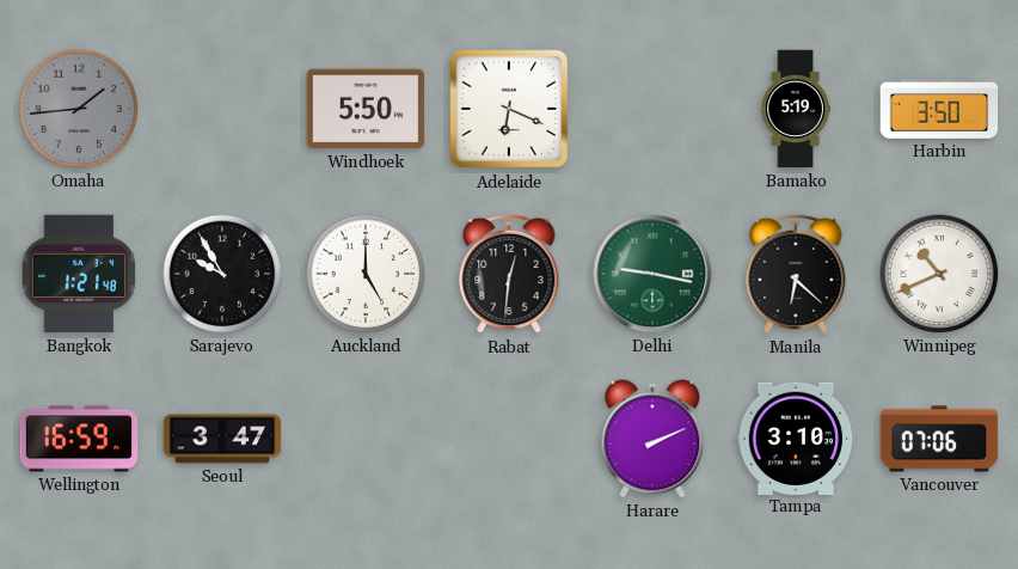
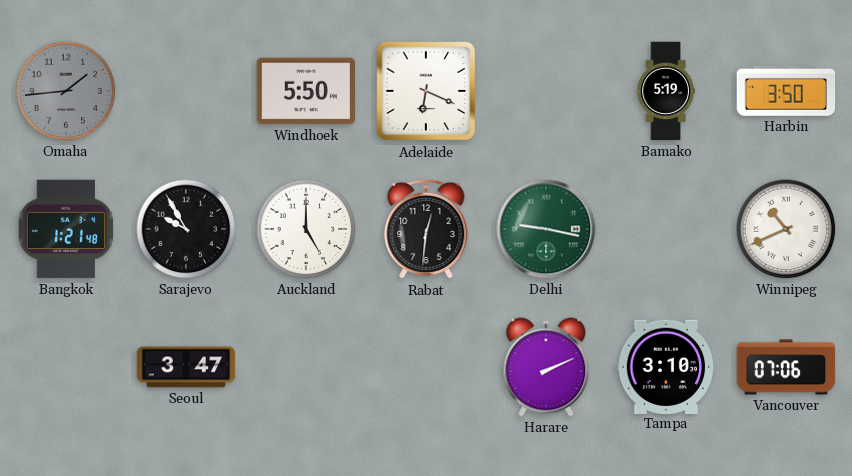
Manila: 6:22 -> none (796, 274)
Wellington: 16:59 -> none (79, 439)
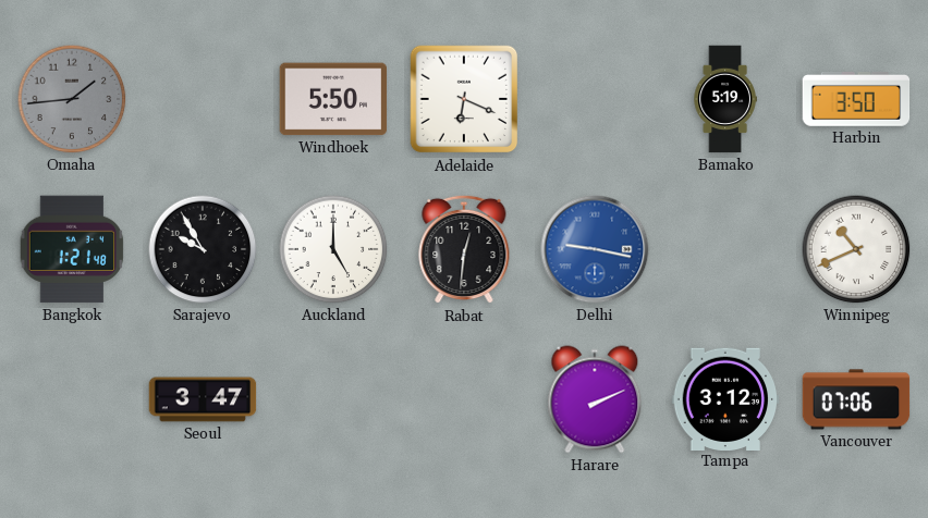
Delhi dial: green -> blue (595, 249)
Tampa: 3:10 -> 3:12 (725, 398)
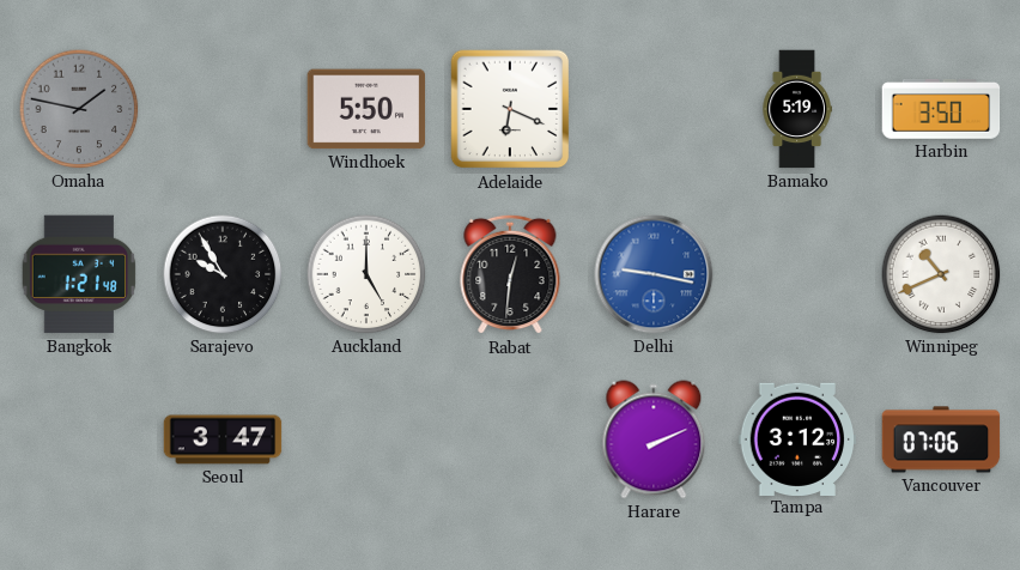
Omaha: 1:44 -> 1:47 (79, 109)
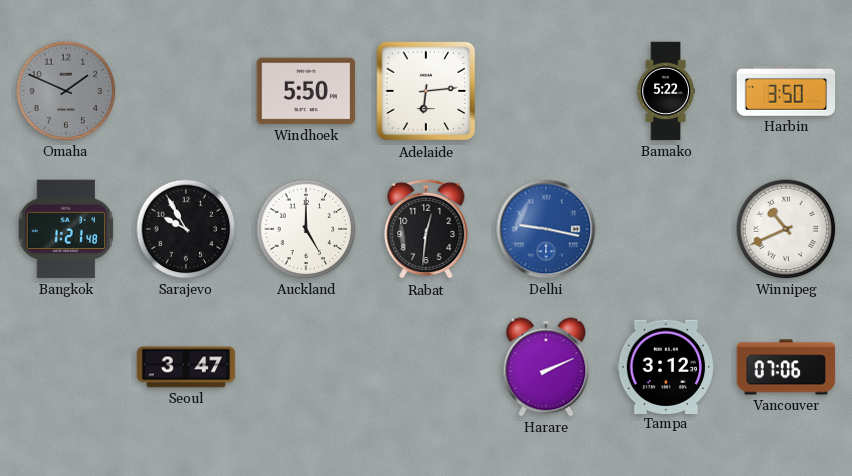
Omaha: 1:47 -> 1:49 (66, 91)
Adelaide: 6:19 -> 6:14 (426, 91)
Bamako: 5:19 -> 5:22 (666, 91)
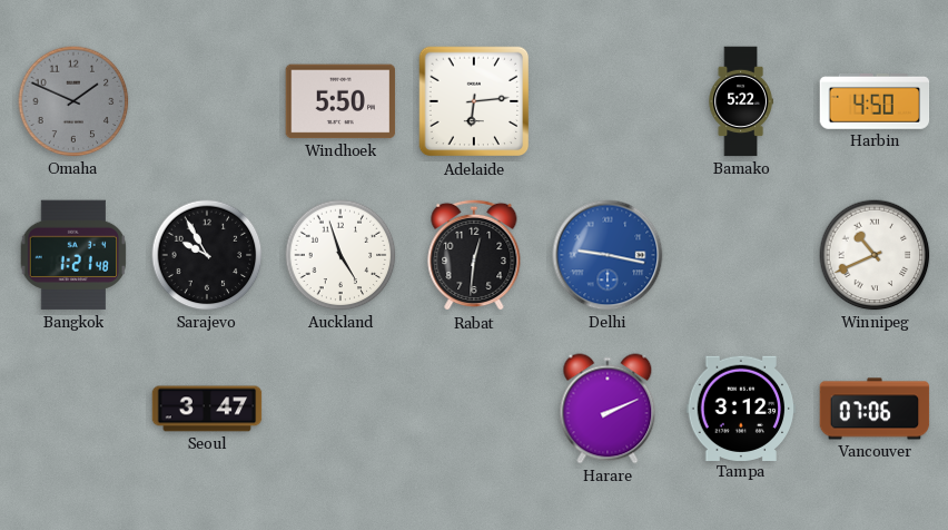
Harbin: 3:50 -> 4:50 (875, 102)
Auckland: 5:00 -> 4:57 (340, 255)
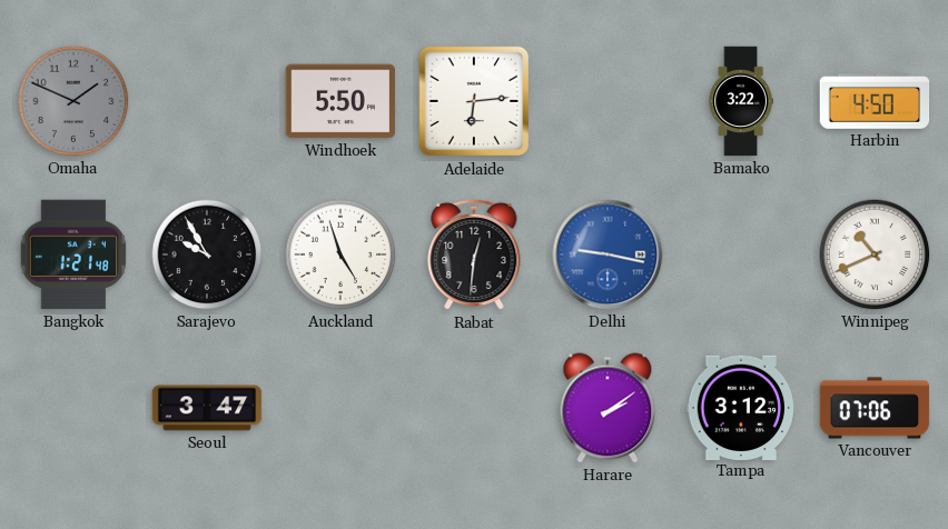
Bamako: 5:22 -> 3:22 (741, 101)
Harare: 2:11 -> 2:09 (608, 408)
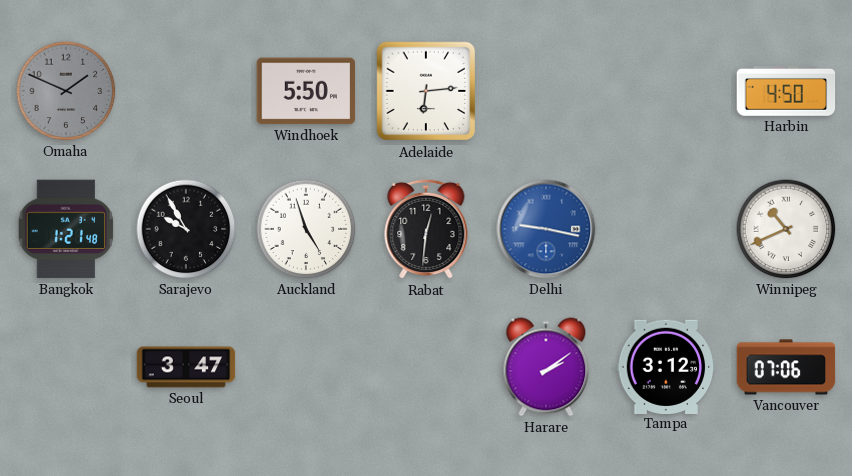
Bamako: 3:22 -> none (741, 101)
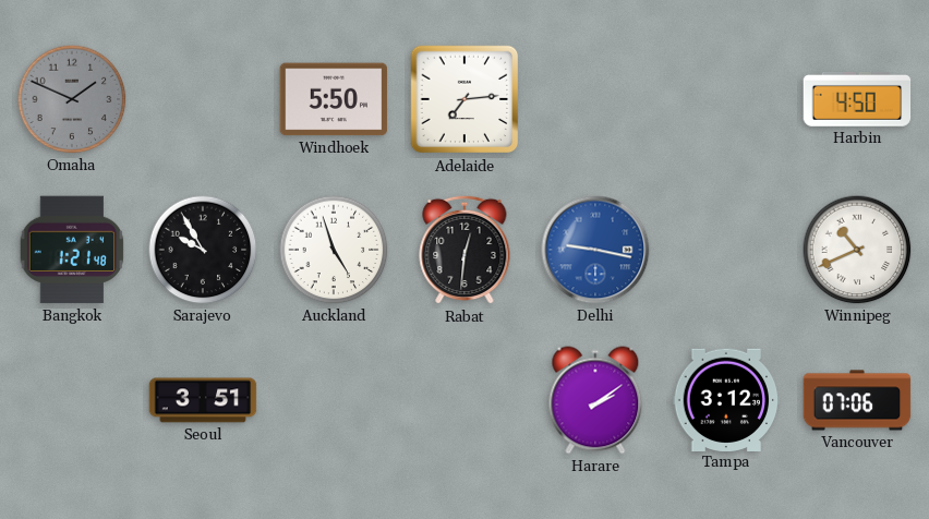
Adelaide: 6:14 -> 7:14 (464, 99)
Seoul: 3:47 -> 3:51 (203, 400)
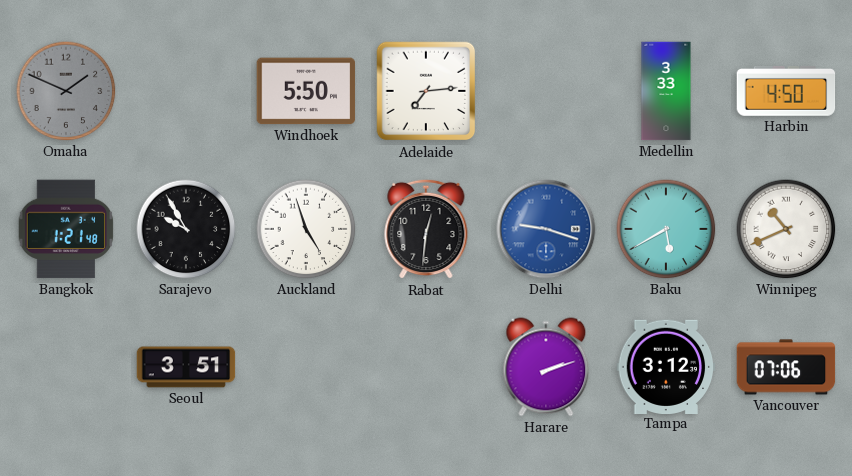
Medellin: none -> 3:33 (666, 91)
Delhi: 9:17 -> 9:18 (546, 229)
Baku: none -> 5:40 (666, 229)
Harare: 2:09 -> 2:12 (546, 367)
